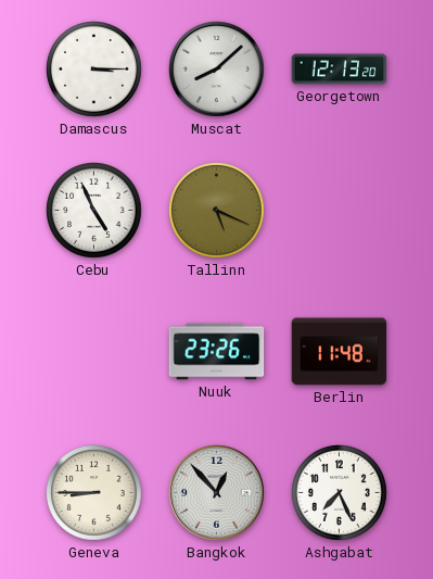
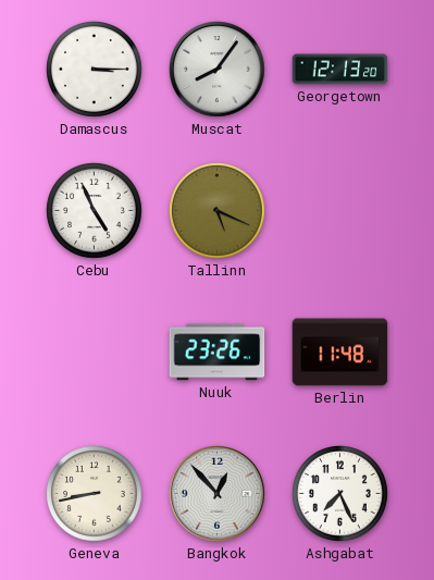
Muscat: 8:08 -> 8:06 (218, 70)
Geneva: 8:45 -> 8:43 (95, 494)
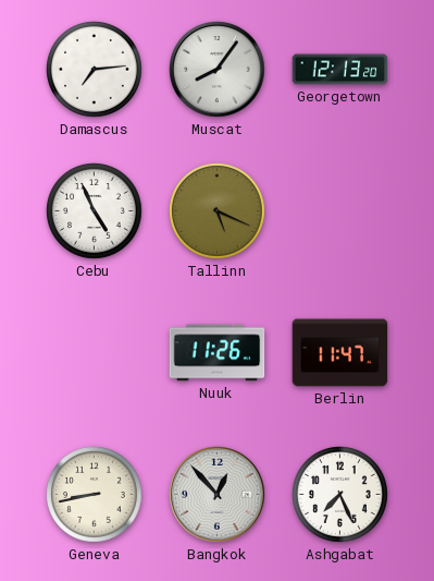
Damascus: 3:15 -> 7:14 (95, 70)
Nuuk: 23:26 -> 11:26 (218, 353)
Berlin: 11:48 -> 11:47 (340, 353)
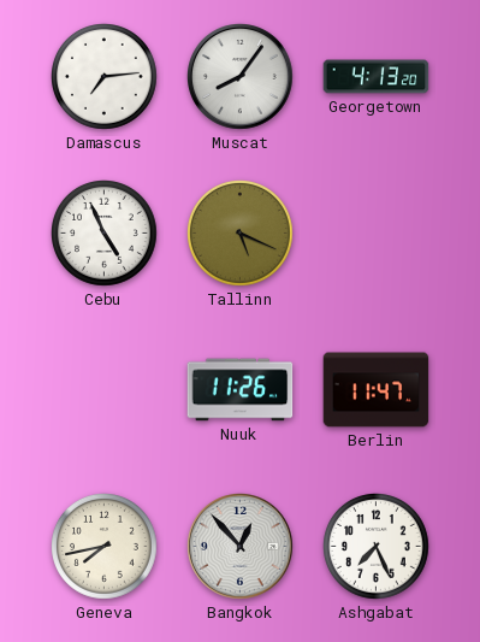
Georgetown: 12:13 -> 4:13 (377, 77)
Geneva: 8:43 -> 7:43 (105, 547)
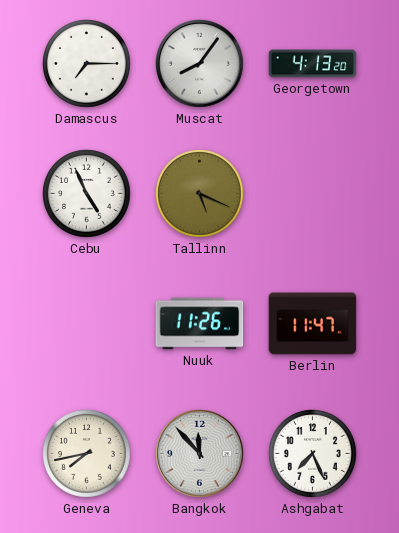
Damascus: 7:14 -> 7:15 (87, 64)
Bangkok: 12:53 -> 11:53 (200, 454)
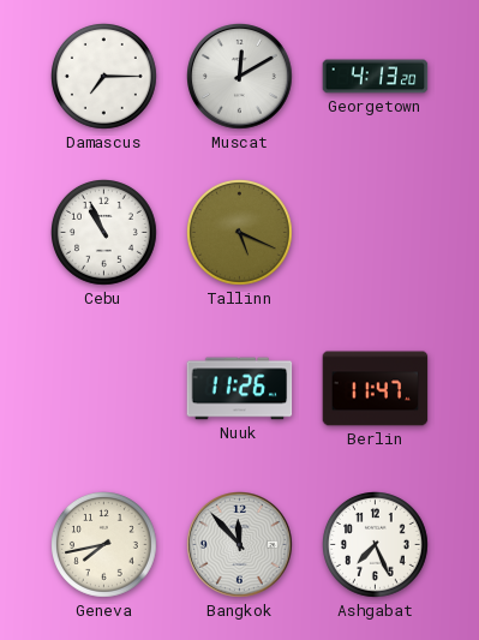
Muscat: 8:06 -> 12:10 (240, 77)
Cebu: 4:56 -> 10:56 (104, 233)
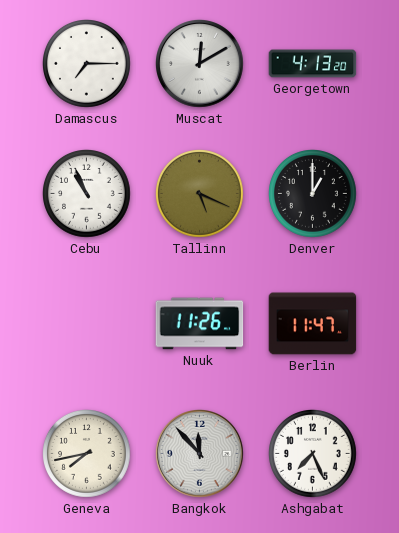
Denver: none -> 1:00 (313, 194)
